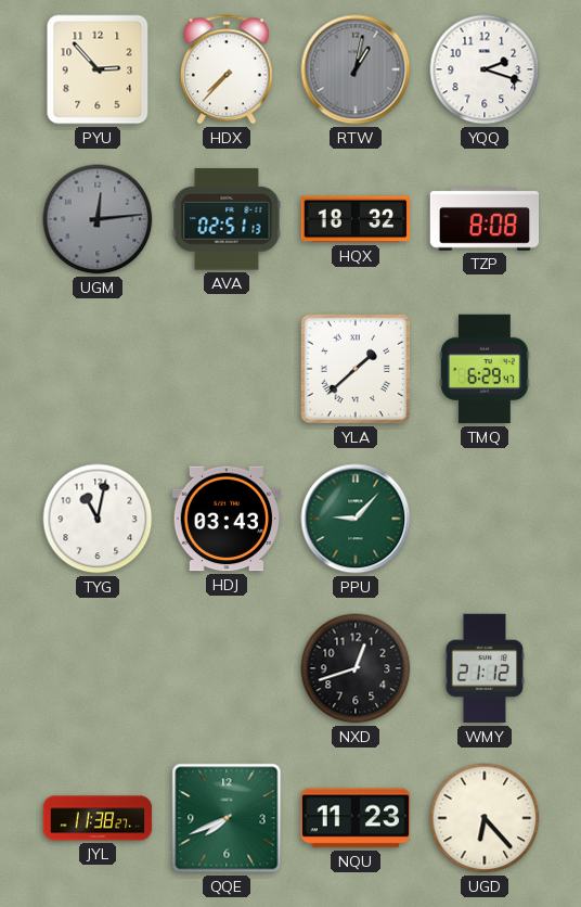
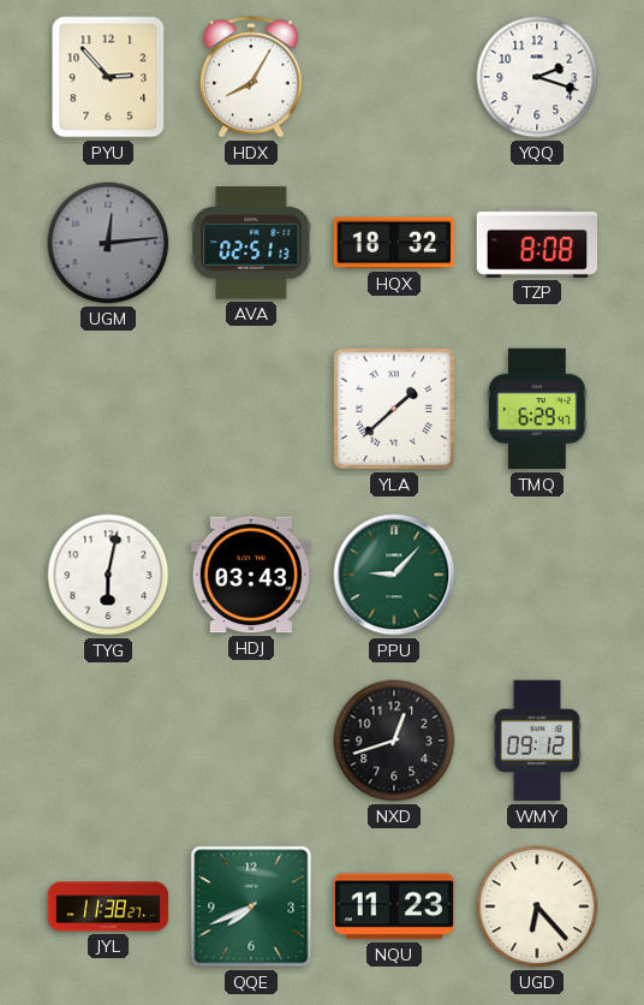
HDX: 7:37 -> 8:05 (251, 77)
RTW: 1:02 -> none (356, 69)
TYG: 11:02 -> 6:02 (108, 575)
WMY: 21:12 -> 09:12 (537, 741)
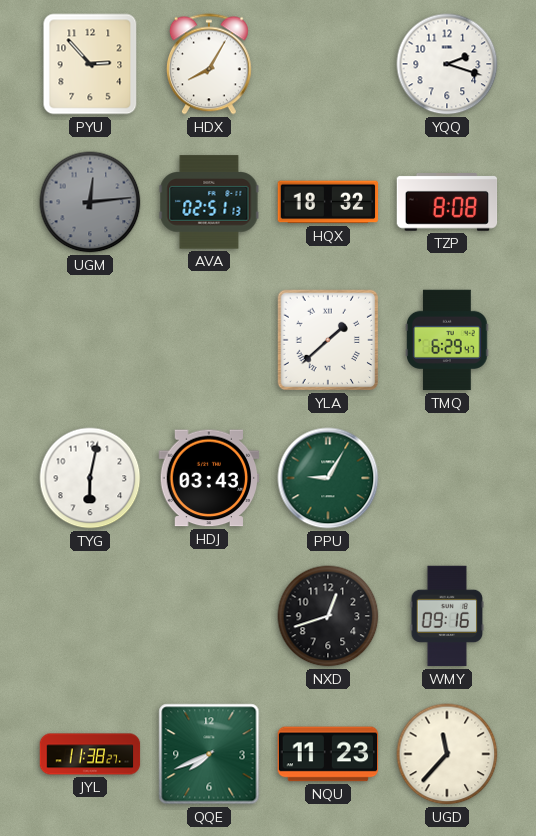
PPU: 9:07 -> 9:05 (328, 478)
WMY: 09:12 -> 09:16 (447, 616)
UGD: 6:23 -> 11:37 (447, 754)
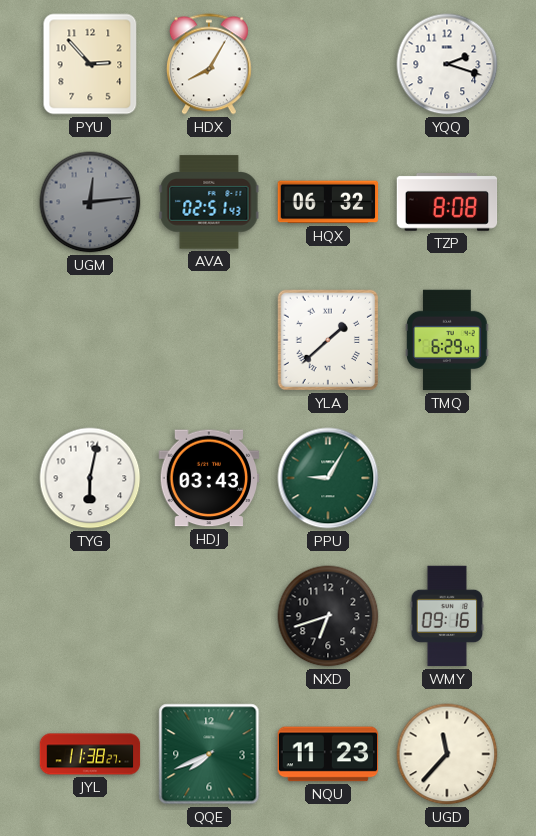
AVA: 02:51:13 -> 02:51:43 (209, 202)
HQX: 18:32 -> 06:32 (328, 202)
NXD: 12:42 -> 6:42 (328, 616)
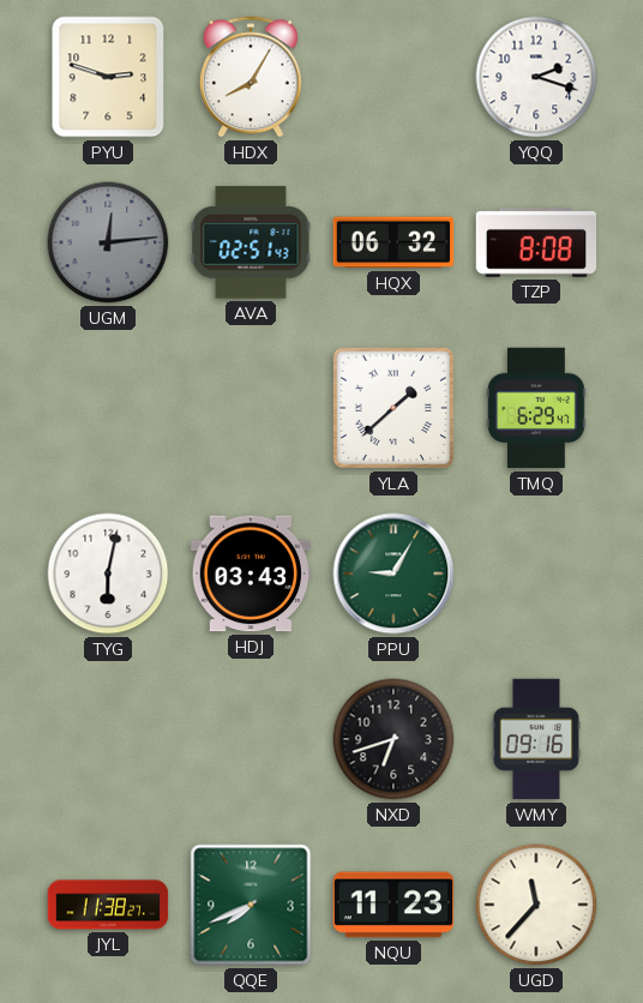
PYU: 2:53 -> 2:48 (108, 77)
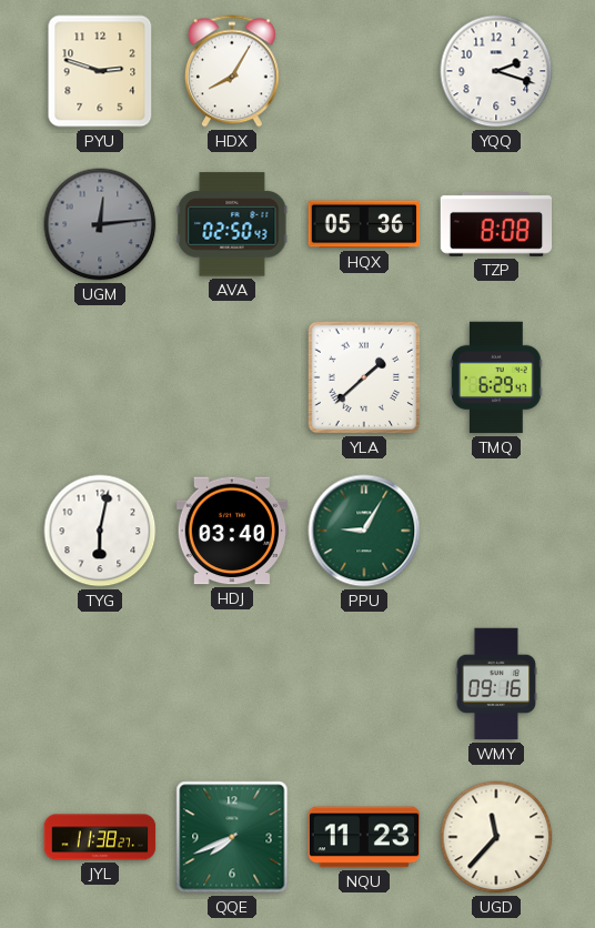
AVA: 02:51 -> 02:50 (232, 224)
HQX: 06:32 -> 05:36 (364, 224)
HDJ: 03:43 -> 03:40 (232, 531)
NXD: 6:42 -> none (393, 739)
